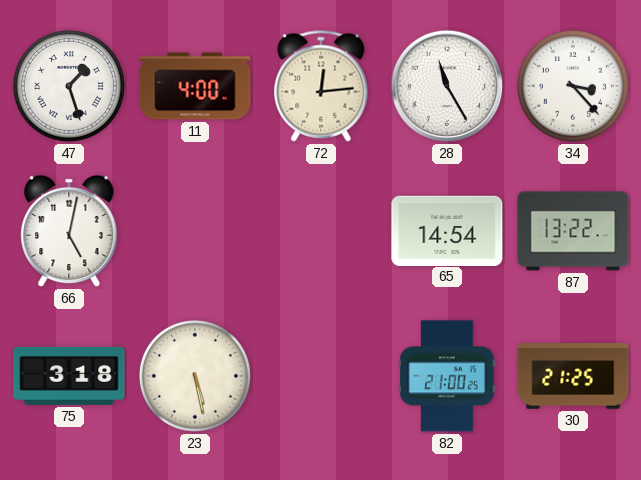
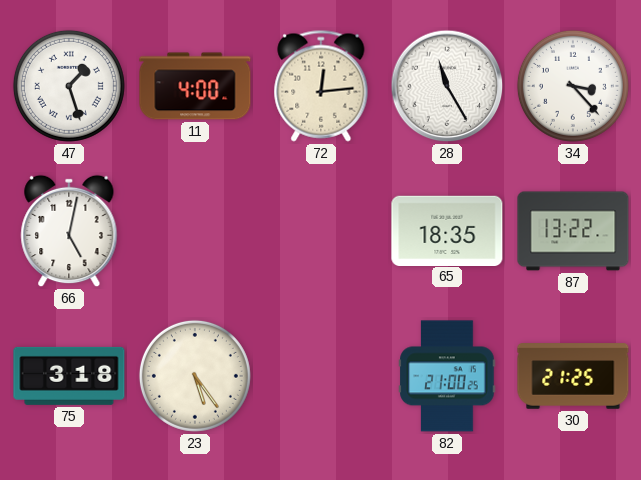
65: 14:54 -> 18:35 (447, 230)
23: 5:28 -> 5:24 (195, 376)
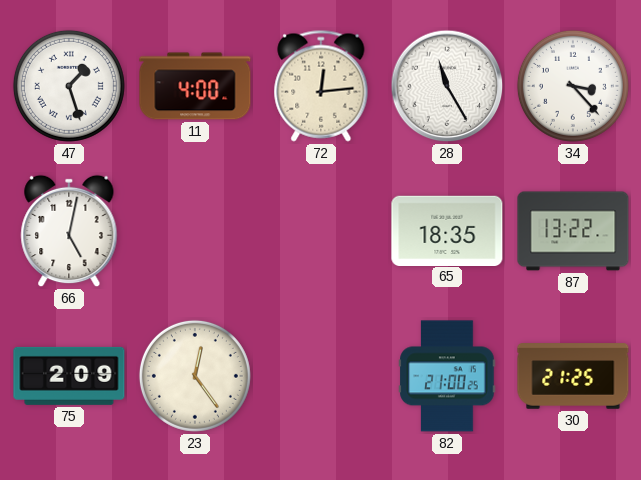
75: 3:18 -> 2:09 (69, 376)
23: 5:24 -> 12:24 (195, 376)
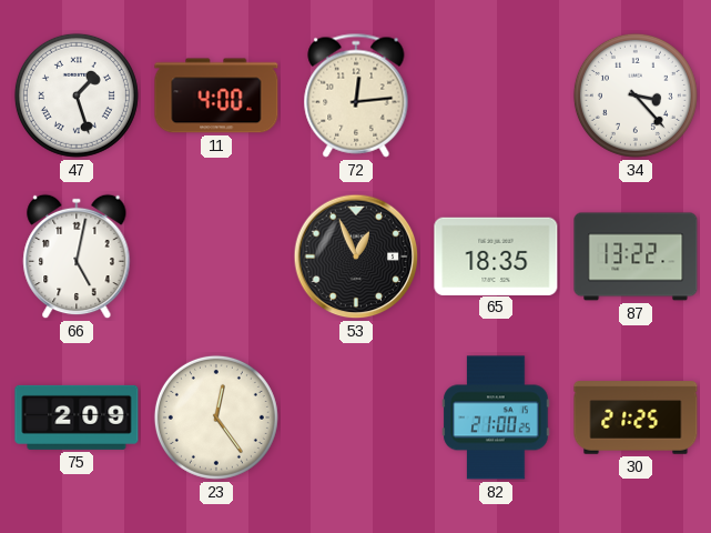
28: 11:25 -> none (447, 86)
53: none -> 12:56 (356, 257)
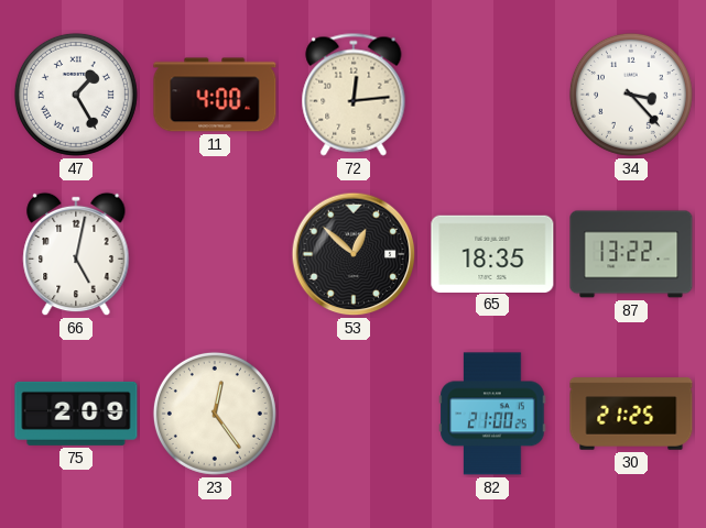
47: 1:27 -> 1:25 (76, 95)
53: 12:56 -> 12:52 (354, 254)
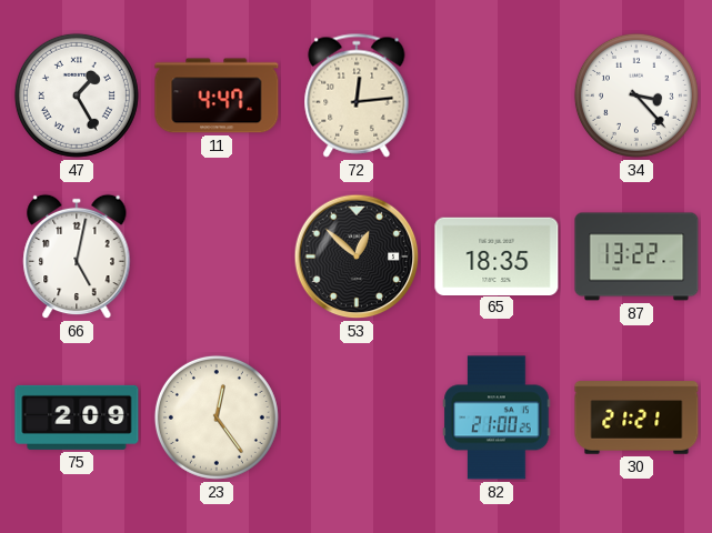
11: 4:00 -> 4:47 (217, 95)
30: 21:25 -> 21:21 (636, 418)
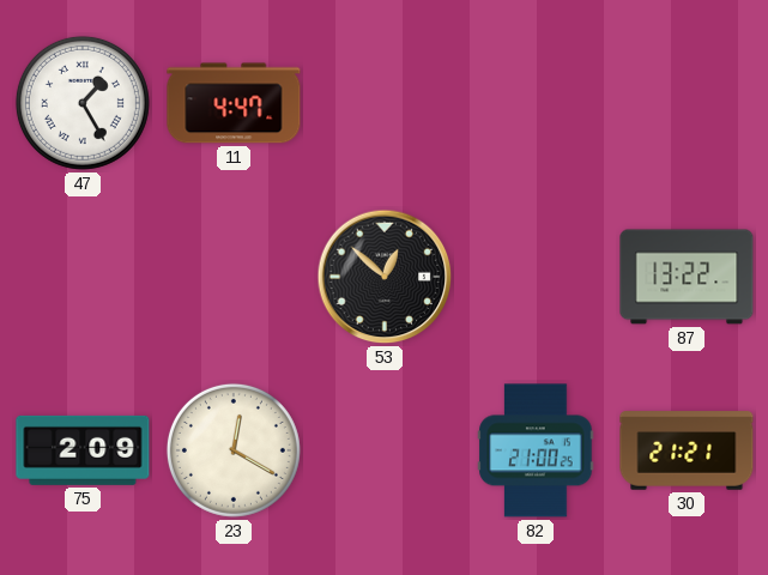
72: 12:14 -> none (357, 95)
34: 3:23 -> none (636, 95)
66: 5:02 -> none (77, 257)
65: 18:35 -> none (497, 255)
23: 12:24 -> 12:20 (234, 450)
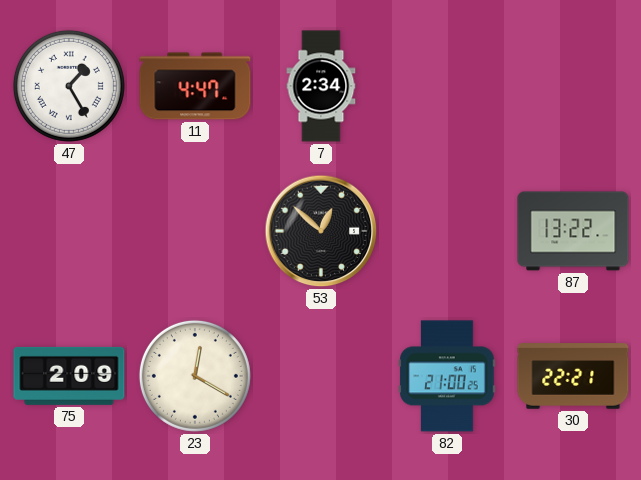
7: none -> 2:34 (321, 86)
30: 21:21 -> 22:21 (573, 376)
